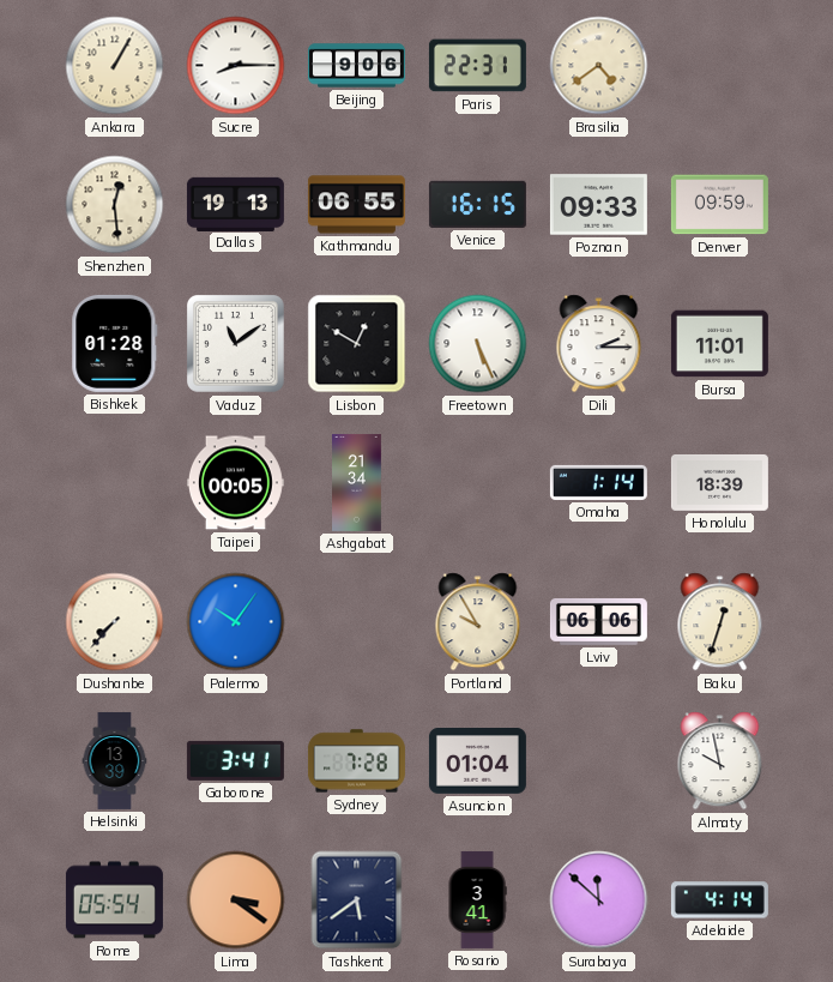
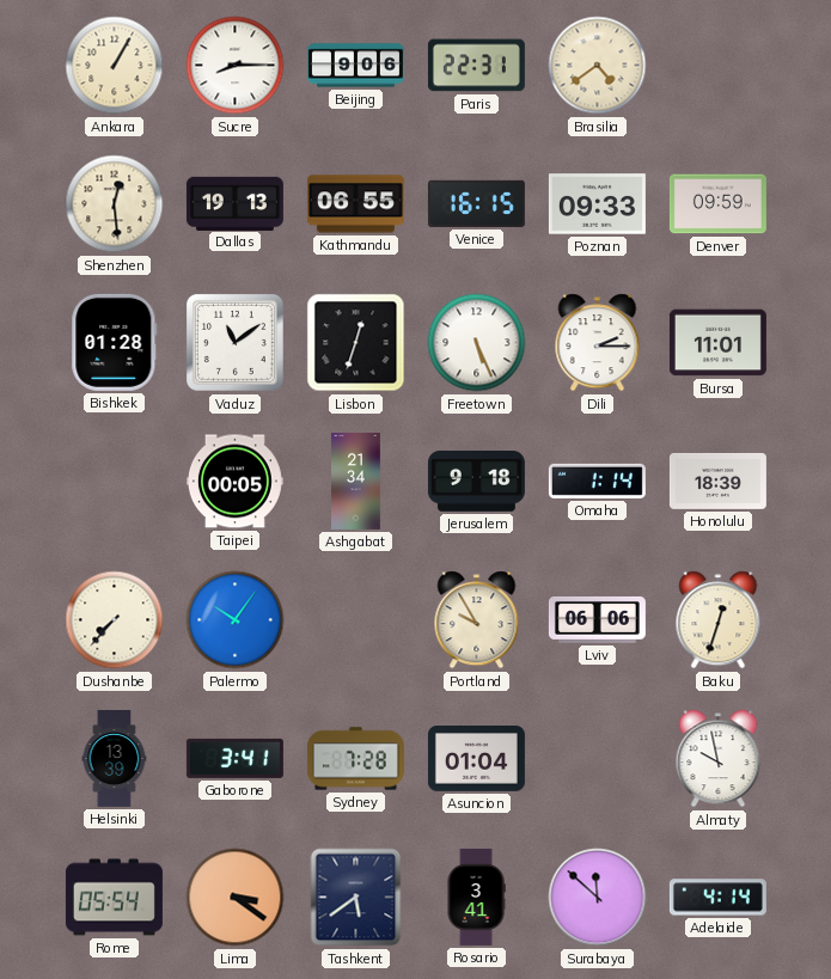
Lisbon: 12:50 -> 12:33 (356, 343)
Jerusalem: none -> 9:18 (476, 482)
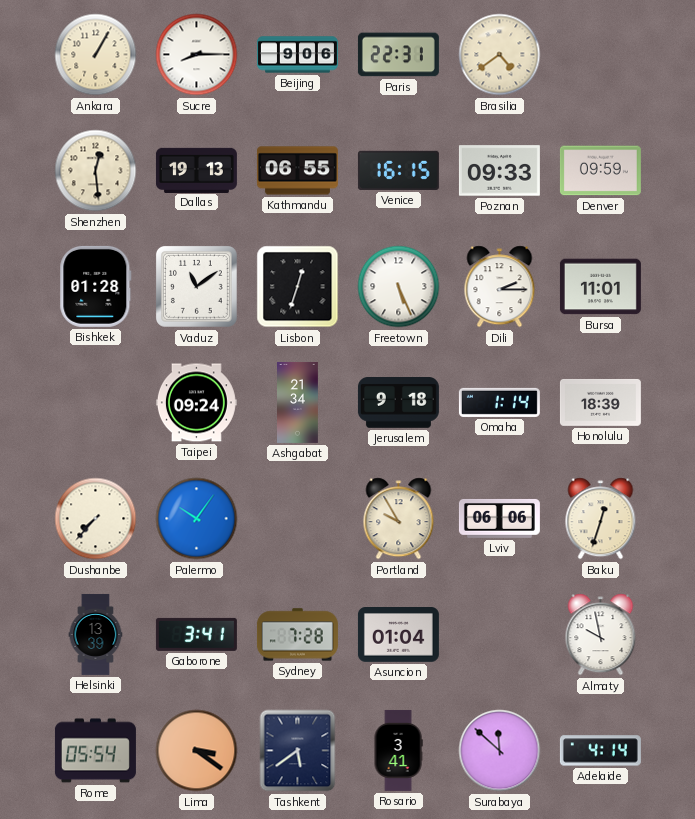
Taipei: 00:05 -> 09:24 (196, 403)
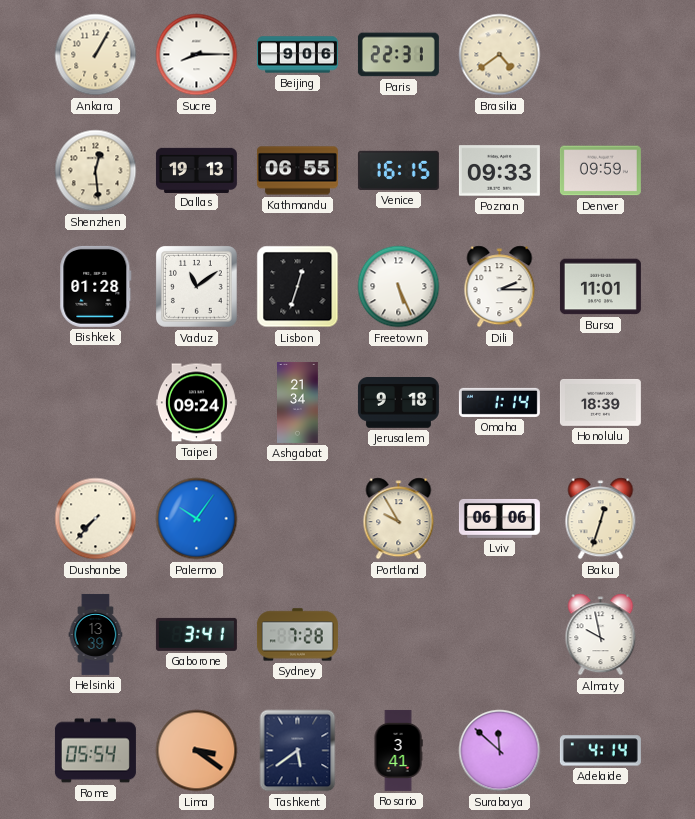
Asuncion: 01:04 -> none (398, 635)
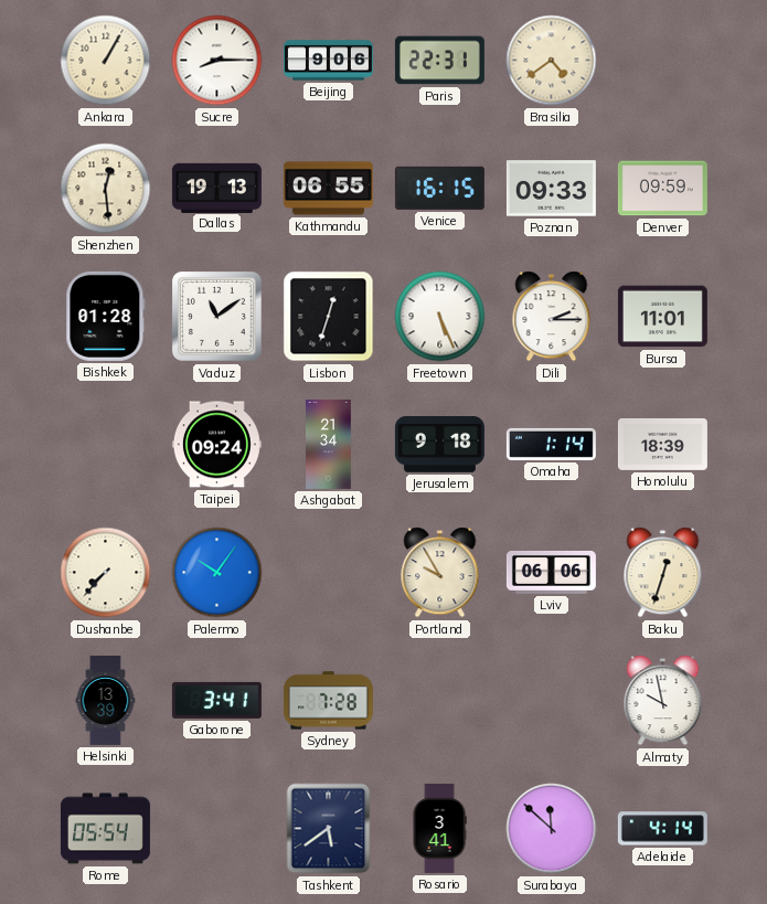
Lima: 3:21 -> none (197, 751)
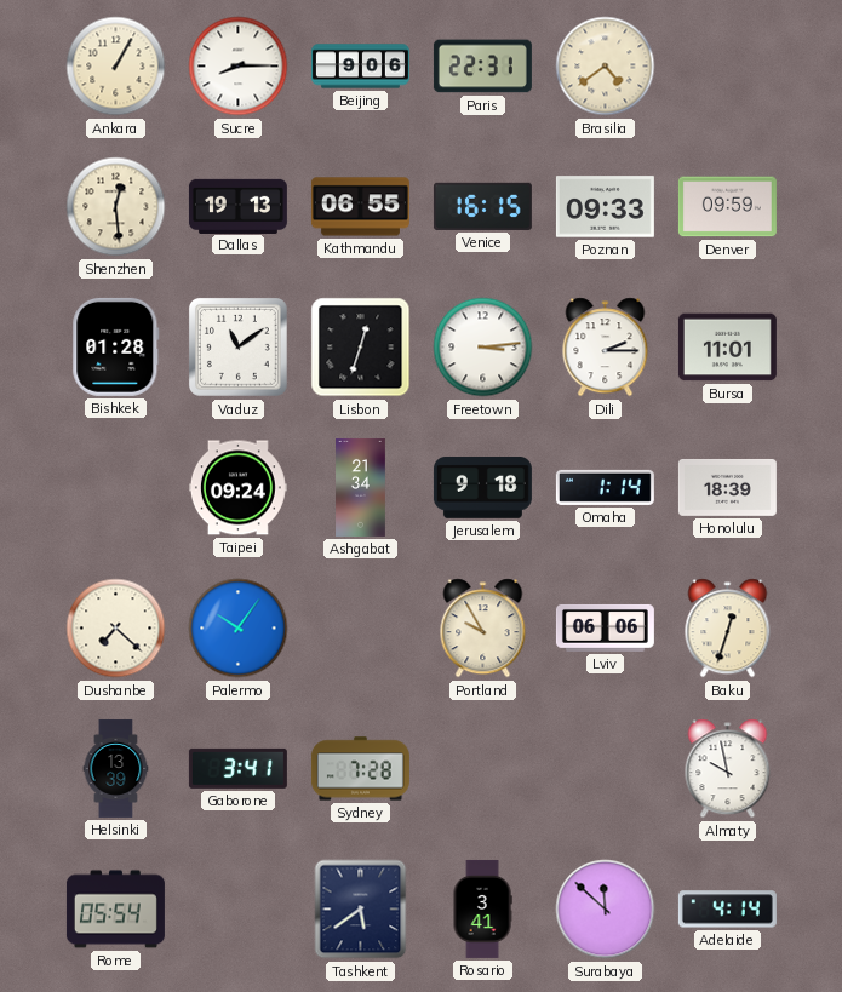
Freetown: 5:26 -> 3:14 (483, 348)
Dushanbe: 7:37 -> 7:22 (116, 629)
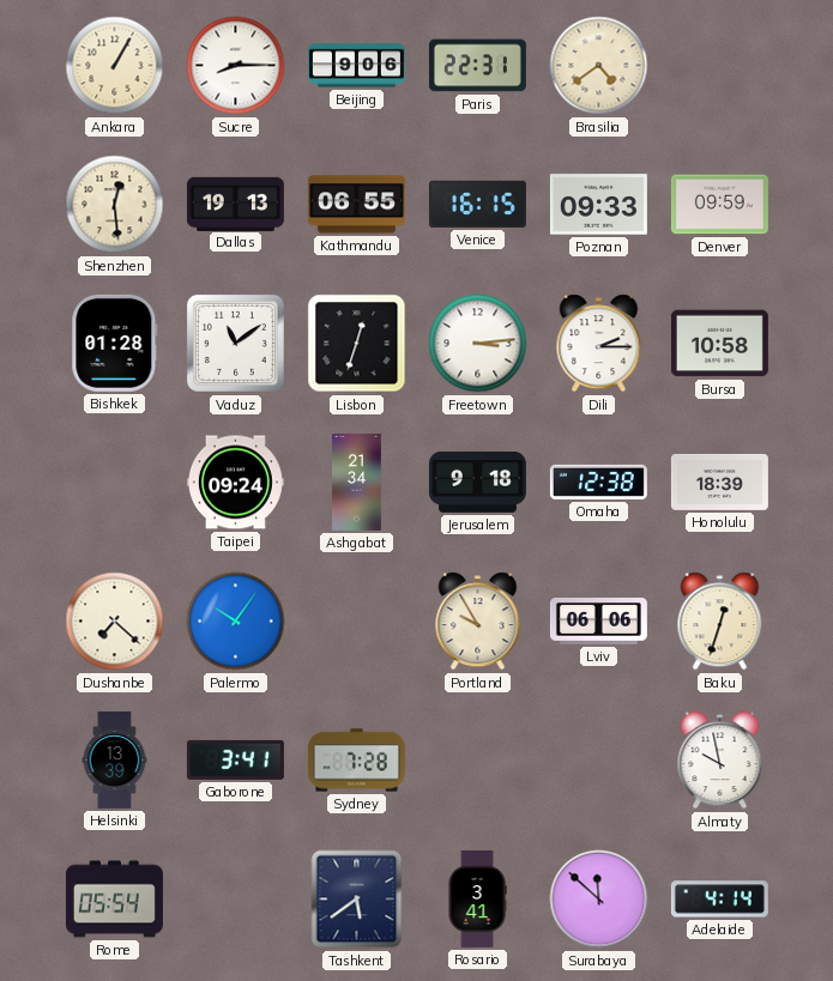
Bursa: 11:01 -> 10:58 (719, 344)
Omaha: 1:14 -> 12:38 (598, 482)
